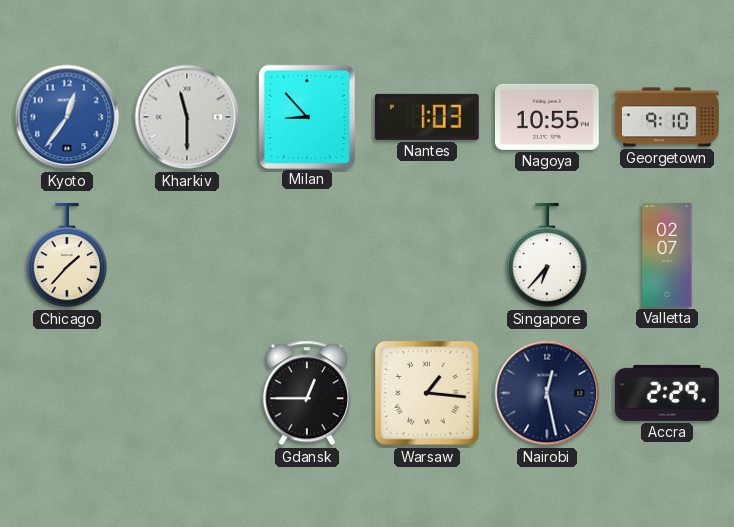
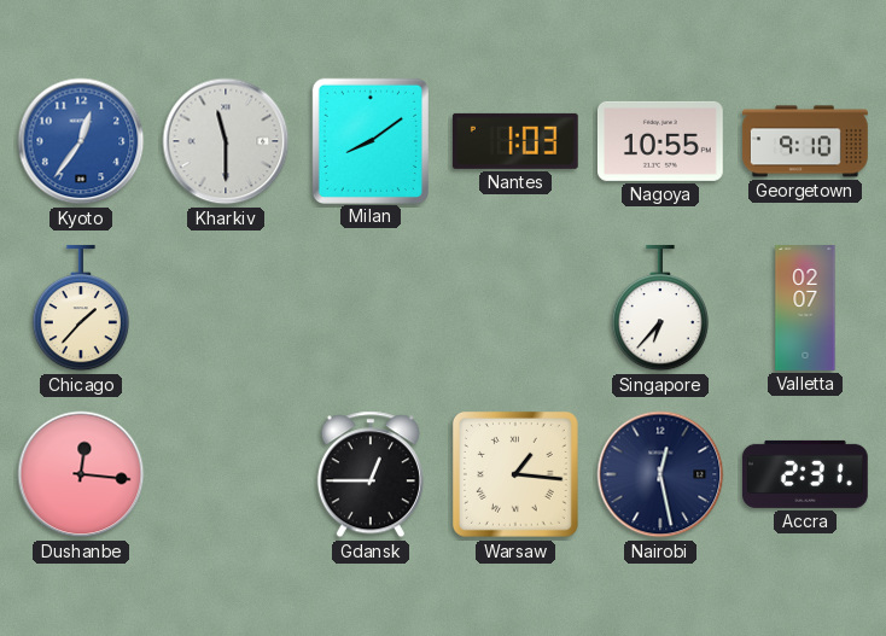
Milan: 8:53 -> 8:09 (371, 140)
Dushanbe: none -> 12:16 (81, 474)
Accra: 2:29 -> 2:31 (805, 474)
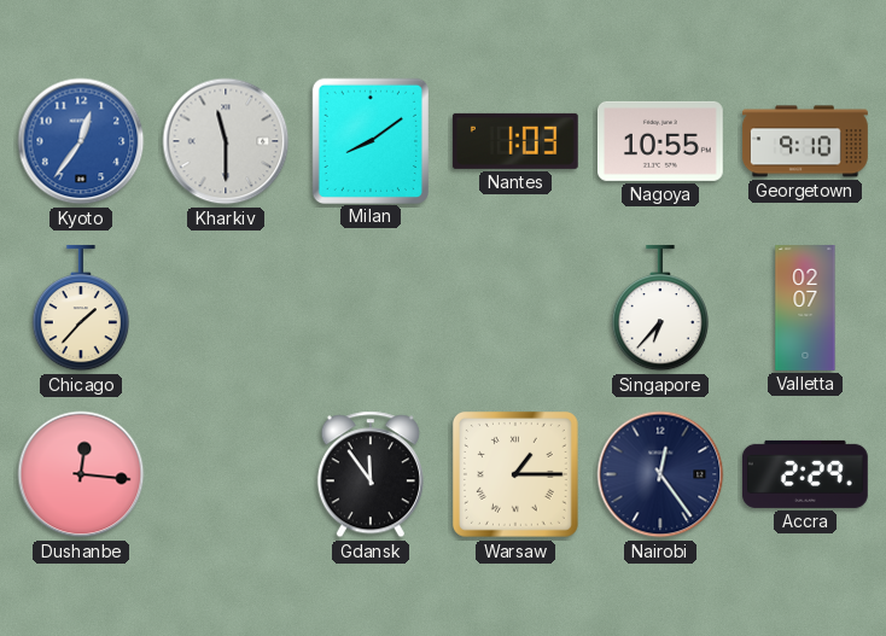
Gdansk: 12:45 -> 11:54 (371, 474)
Warsaw: 1:16 -> 1:15 (515, 474)
Nairobi: 12:28 -> 12:24 (660, 474)
Accra: 2:31 -> 2:29 (805, 474)
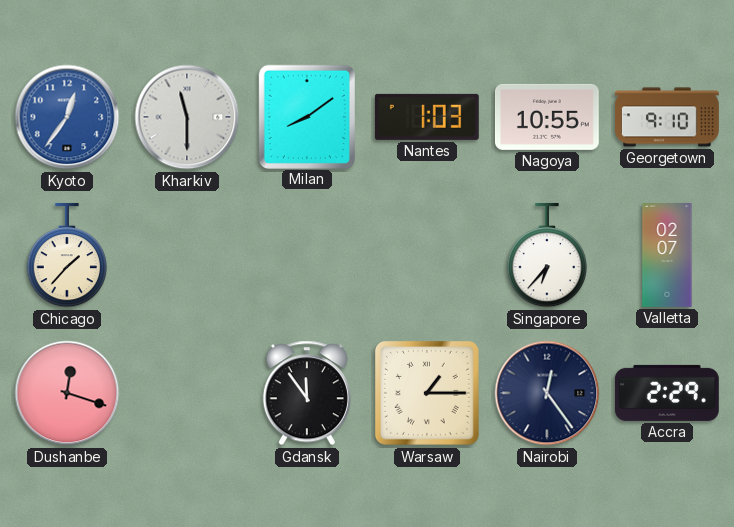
Dushanbe: 12:16 -> 12:18 (67, 393)
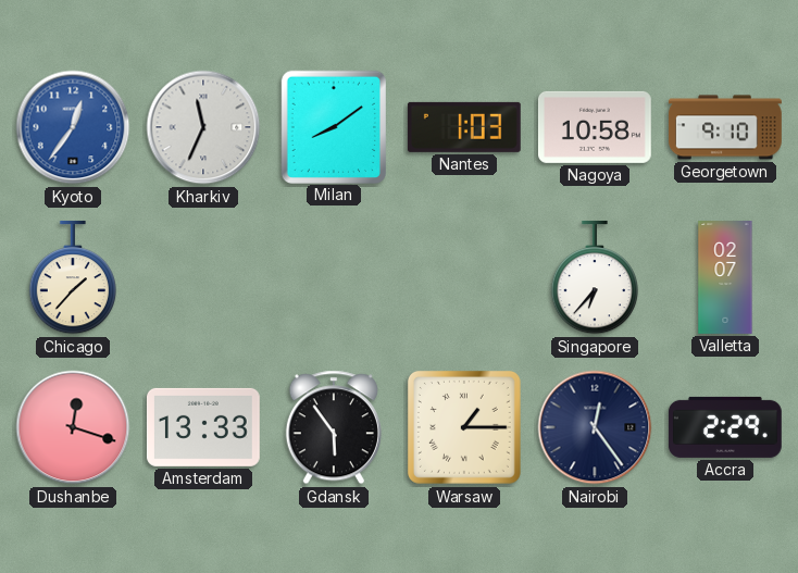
Kharkiv: 11:30 -> 11:34 (203, 127)
Nagoya: 10:55 -> 10:58 (595, 127)
Amsterdam: none -> 13:33 (203, 427)
Gdansk: 11:54 -> 5:54 (334, 427)
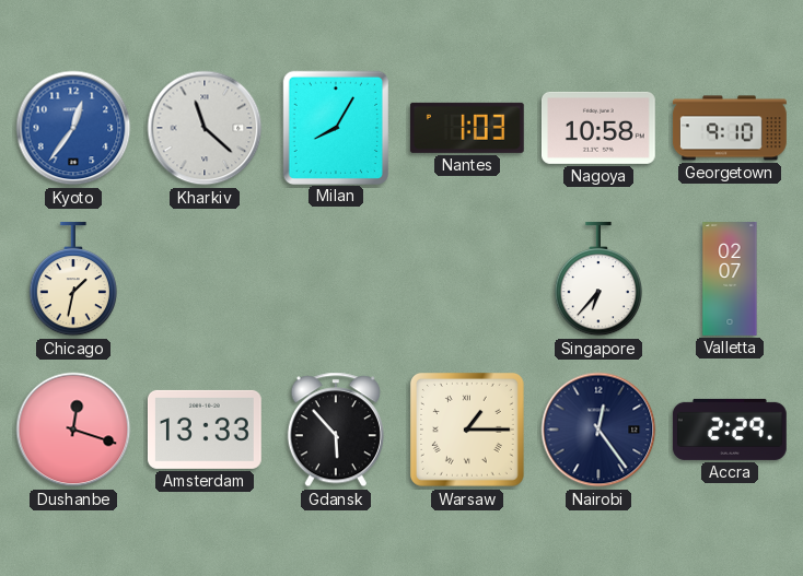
Kharkiv: 11:34 -> 11:22 (205, 128)
Milan: 8:09 -> 8:05 (336, 127)
Chicago: 1:37 -> 1:32 (72, 279)
Gdansk: 5:54 -> 5:53 (336, 430)
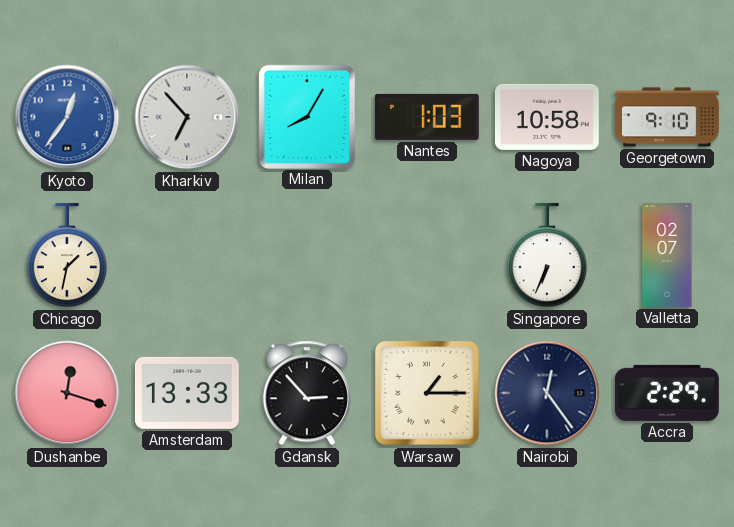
Kharkiv: 11:22 -> 6:53 (187, 117)
Singapore: 6:37 -> 6:34 (546, 255)
Gdansk: 5:53 -> 2:53 (307, 393)
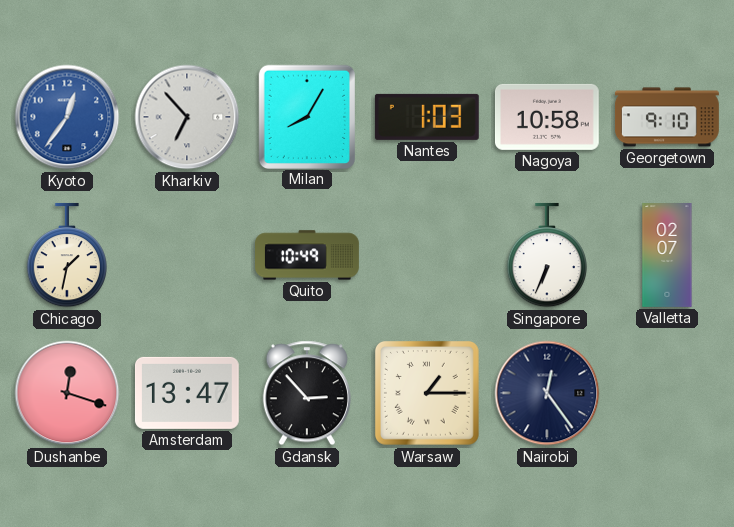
Quito: none -> 10:49 (308, 255)
Amsterdam: 13:33 -> 13:47 (187, 393)
Accra: 2:29 -> none (667, 393)
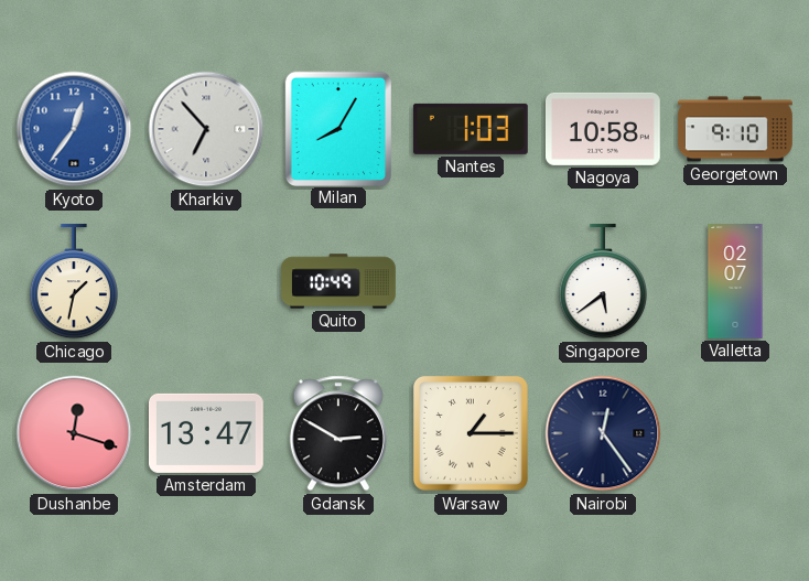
Singapore: 6:34 -> 5:39 (602, 281)
Gdansk: 2:53 -> 2:50 (338, 433)
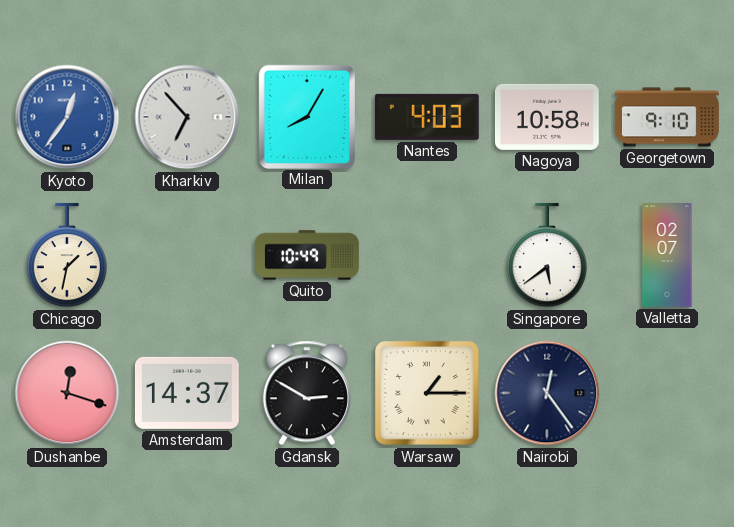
Nantes: 1:03 -> 4:03 (427, 117)
Amsterdam: 13:47 -> 14:37 (187, 393)
